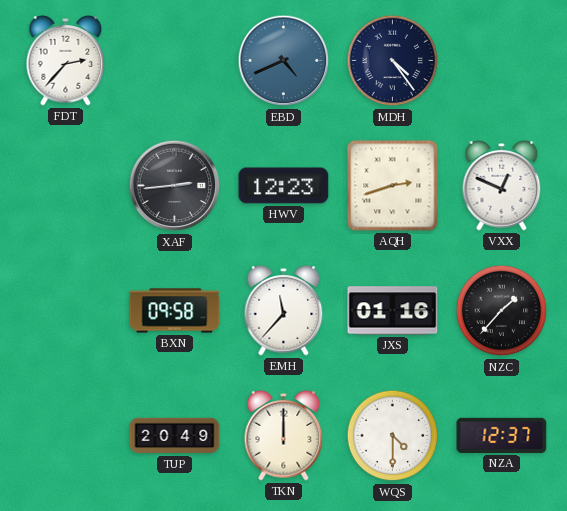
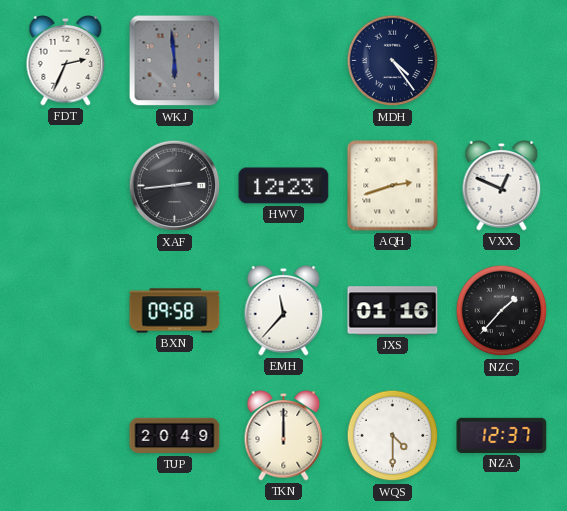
FDT: 2:37 -> 2:34 (66, 61)
WKJ: none -> 5:59 (175, 61)
EBD: 4:41 -> none (284, 61)
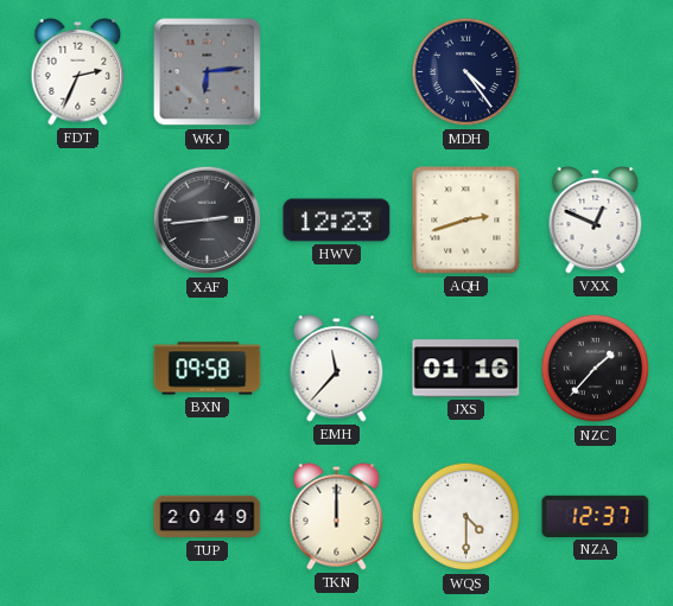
WKJ: 5:59 -> 6:14 (208, 72)
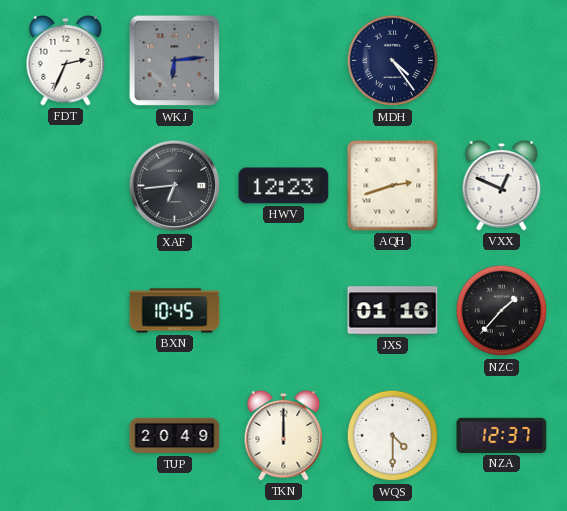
XAF: 2:44 -> 6:44 (175, 186)
BXN: 09:58 -> 10:45 (175, 311)
EMH: 11:37 -> none (337, 369)
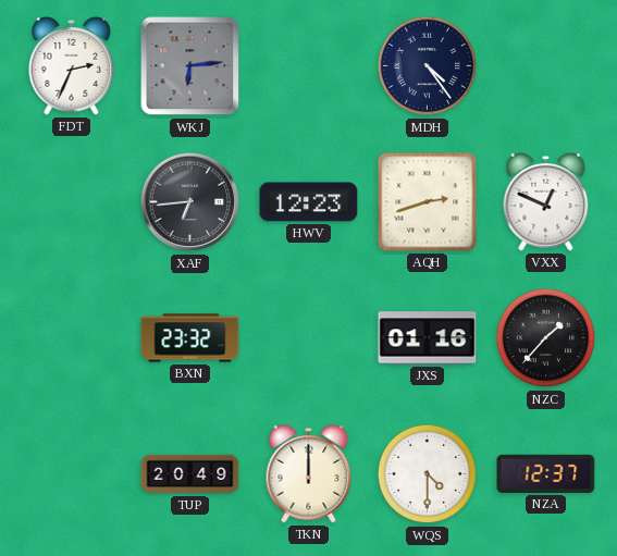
BXN: 10:45 -> 23:32 (190, 338)
